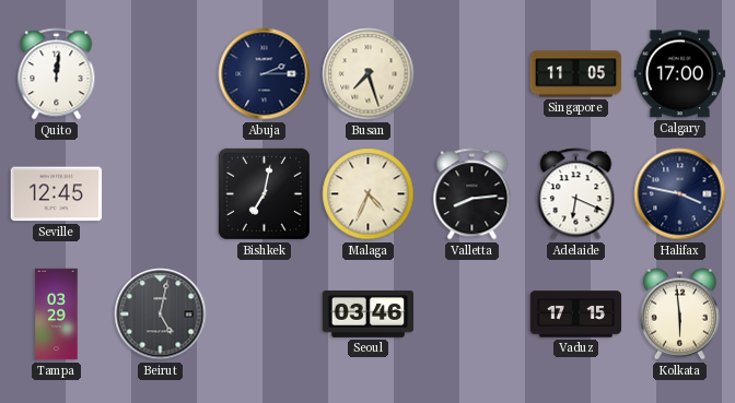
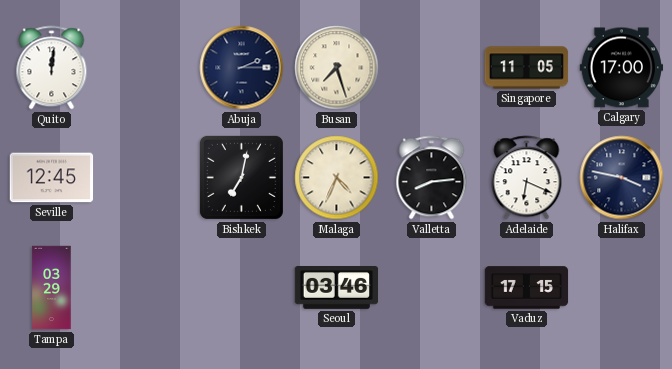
Beirut: 5:02 -> none (161, 315)
Kolkata: 5:59 -> none (679, 315)
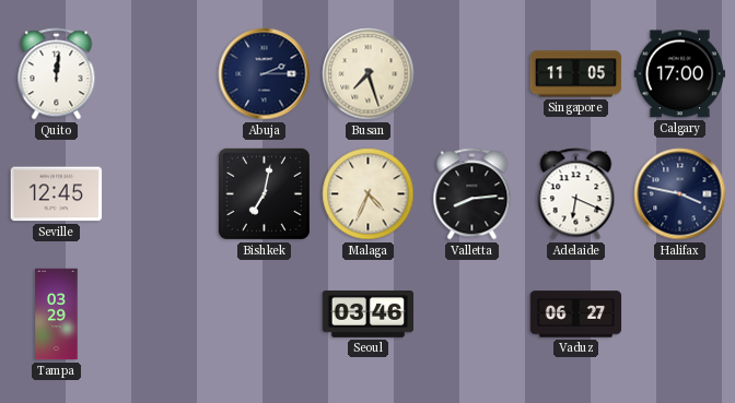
Vaduz: 17:15 -> 06:27 (576, 315)
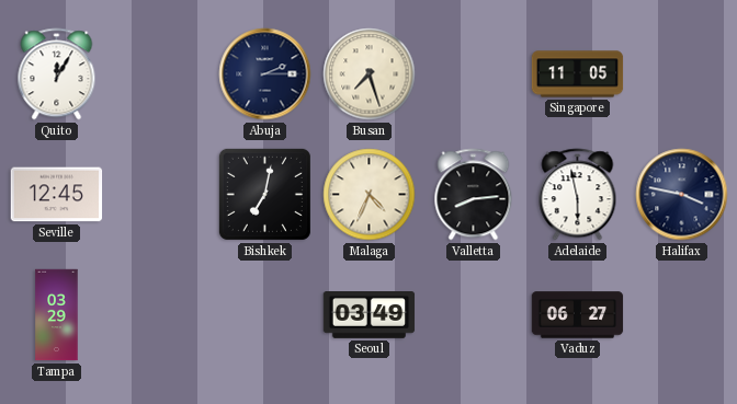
Quito: 12:01 -> 12:05 (57, 74)
Calgary: 17:00 -> none (680, 74)
Adelaide: 6:19 -> 5:58 (578, 195)
Seoul: 03:46 -> 03:49 (370, 315)
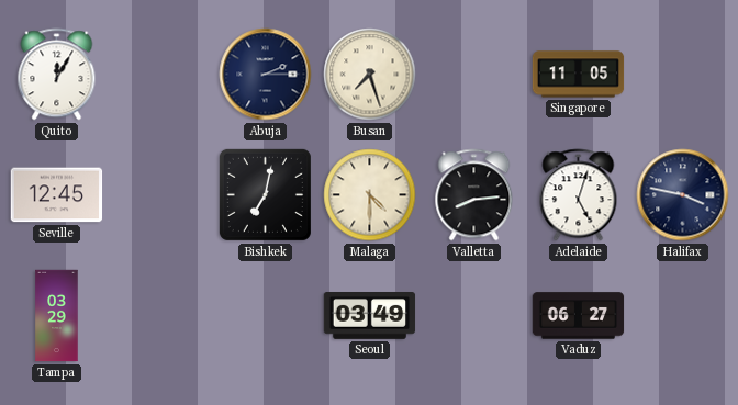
Malaga: 4:34 -> 4:30 (370, 195)
Adelaide: 5:58 -> 5:03 (579, 195)
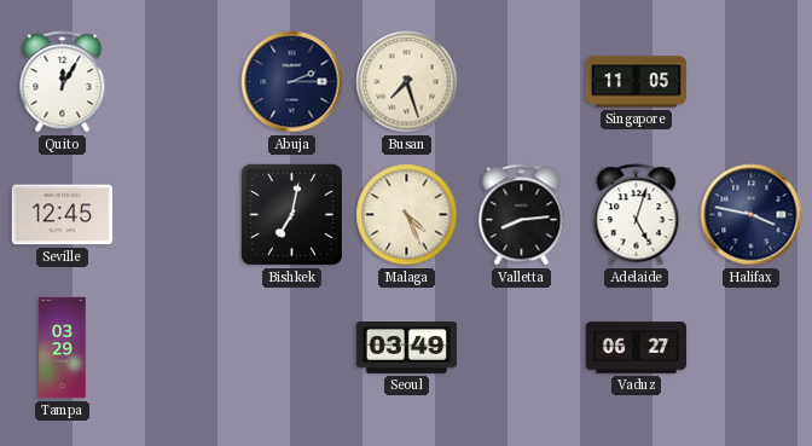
Malaga: 4:30 -> 4:26 (407, 215)
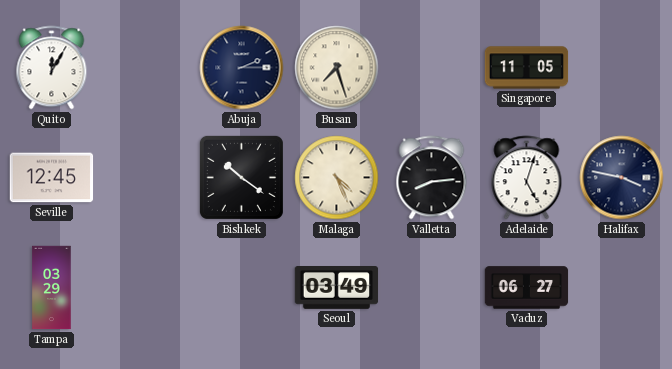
Bishkek: 7:02 -> 10:21 (241, 177)
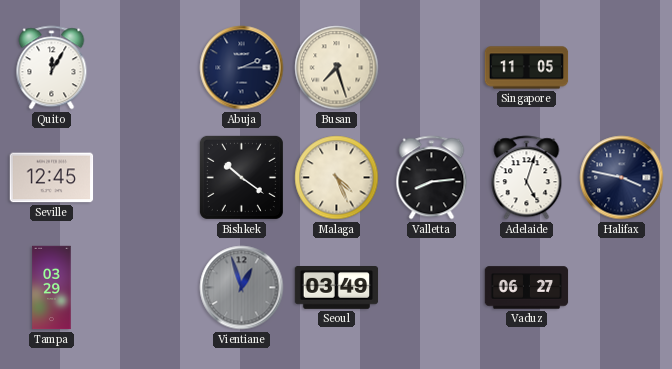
Vientiane: none -> 12:57 (242, 288)
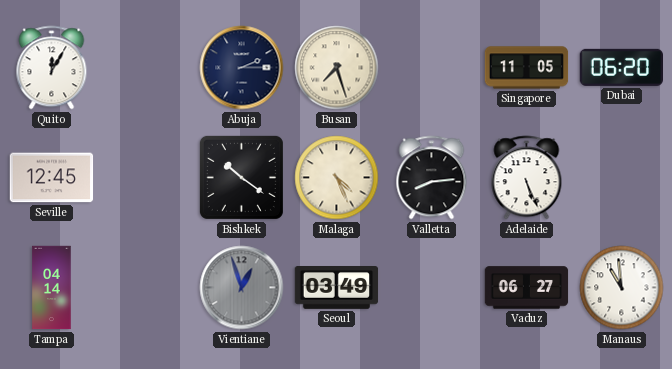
Dubai: none -> 06:20 (621, 67)
Adelaide: 5:03 -> 5:26 (527, 178)
Halifax: 3:47 -> none (622, 178)
Tampa: 03:29 -> 04:14 (52, 288)
Manaus: none -> 10:59 (622, 288)
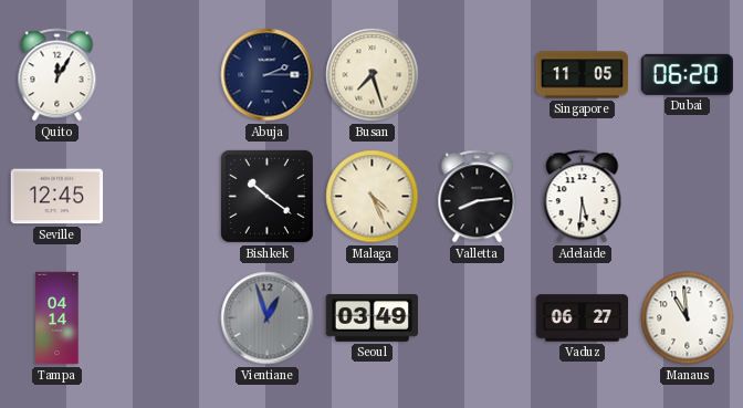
Adelaide: 5:26 -> 5:31 (583, 197)
